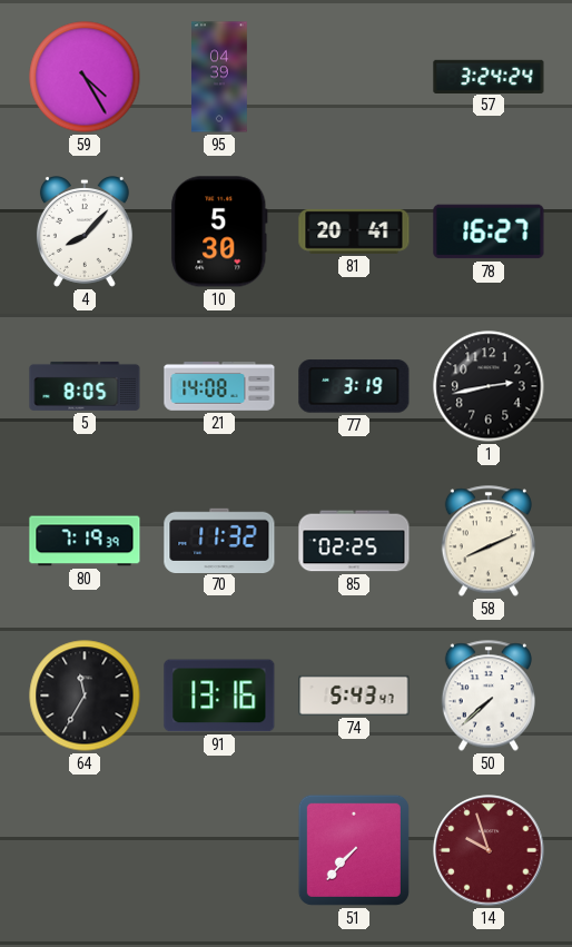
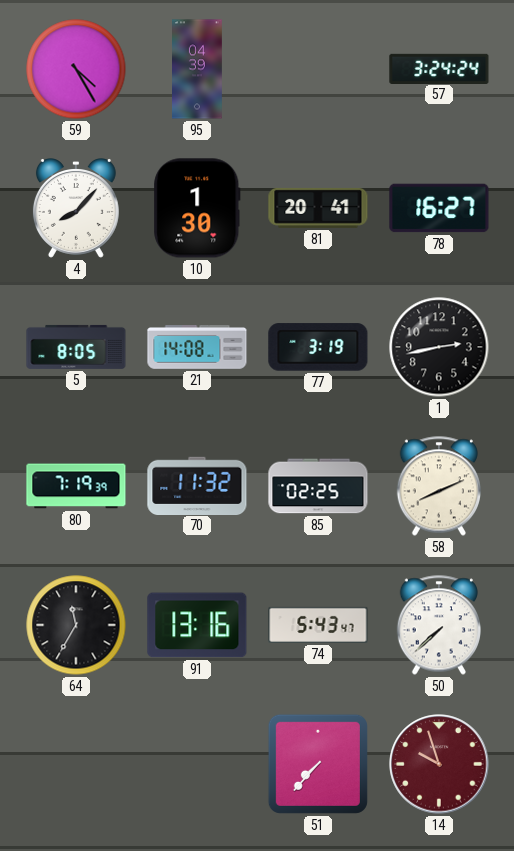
10: 5:30 -> 1:30 (197, 208)
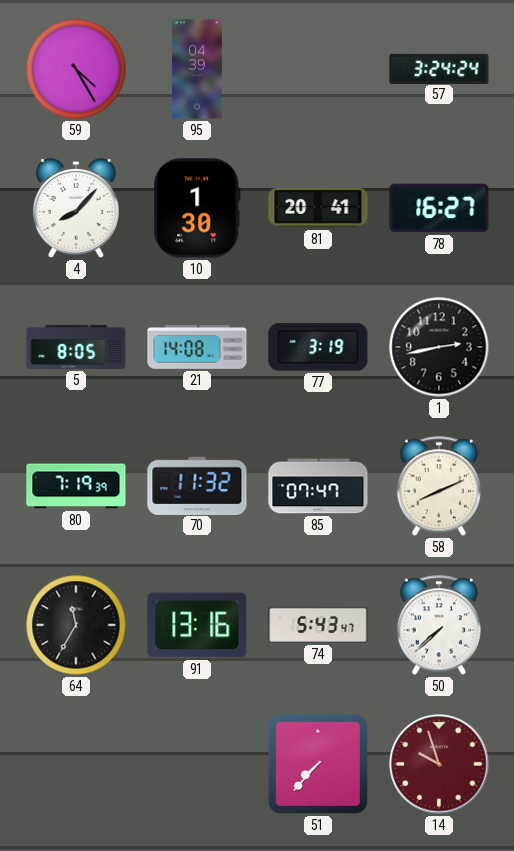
85: 02:25 -> 07:47 (318, 486)
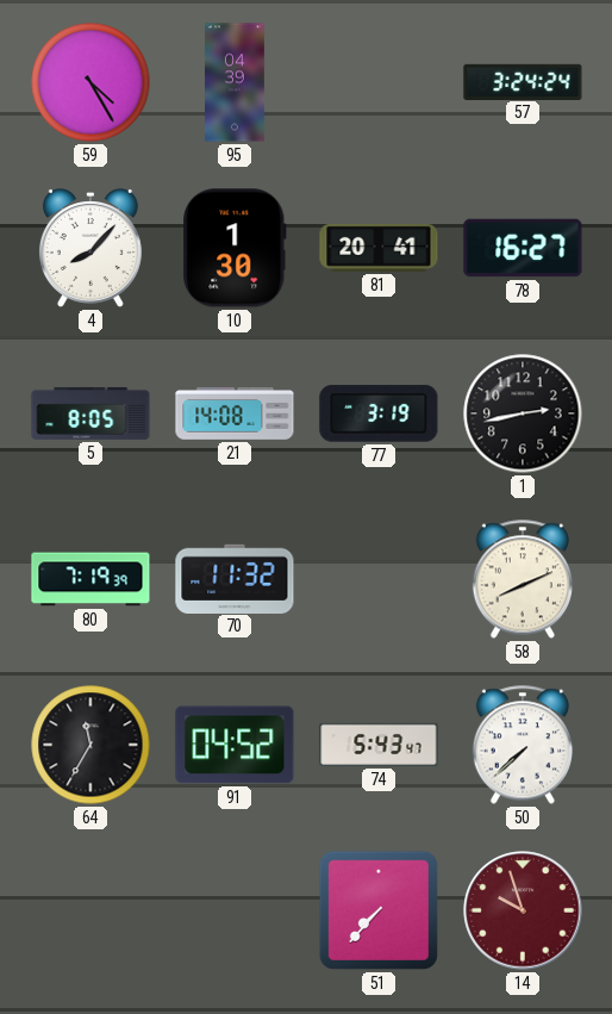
85: 07:47 -> none (318, 486)
91: 13:16 -> 04:52 (235, 745)
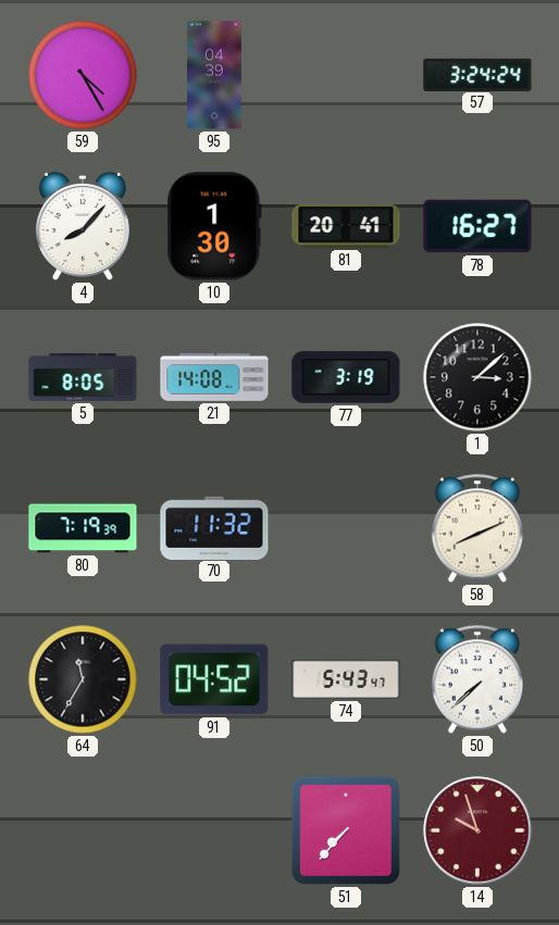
1: 2:43 -> 3:08 (477, 377)
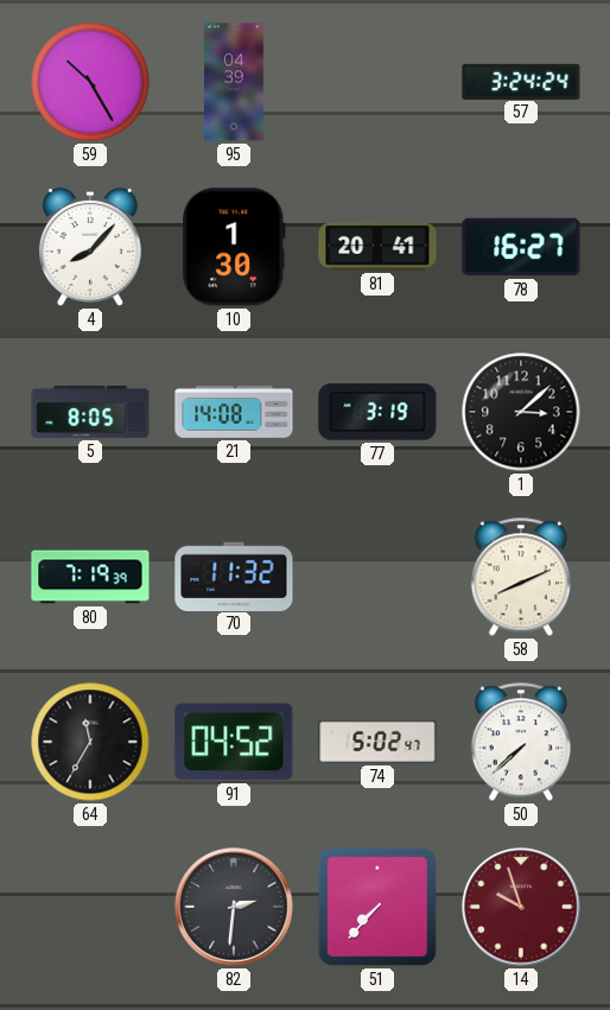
59: 4:25 -> 10:25 (90, 82)
74: 5:43 -> 5:02 (377, 742)
82: none -> 2:31 (234, 907)
